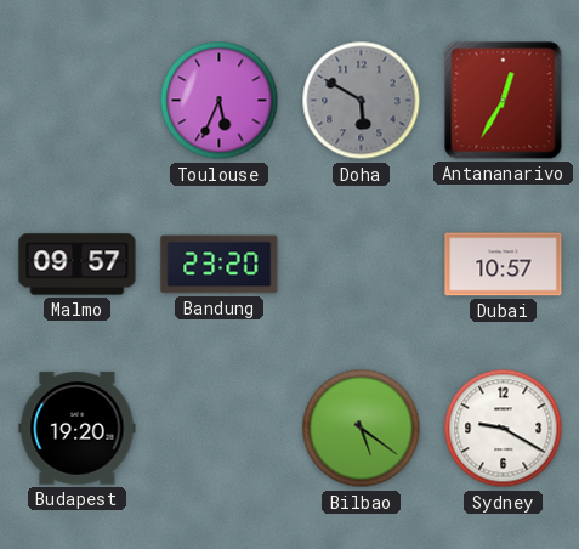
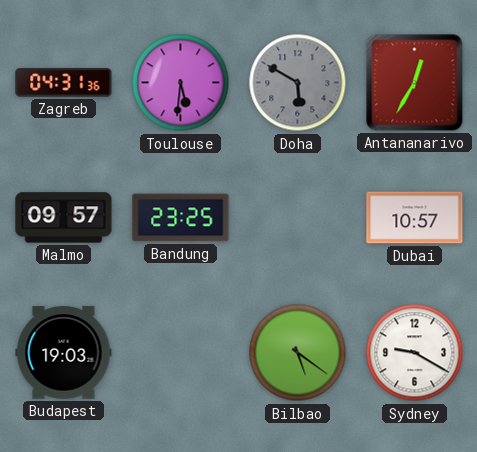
Zagreb: none -> 04:31 (64, 83)
Toulouse: 5:34 -> 5:31 (181, 83)
Bandung: 23:20 -> 23:25 (181, 218)
Budapest: 19:20 -> 19:03 (64, 353)
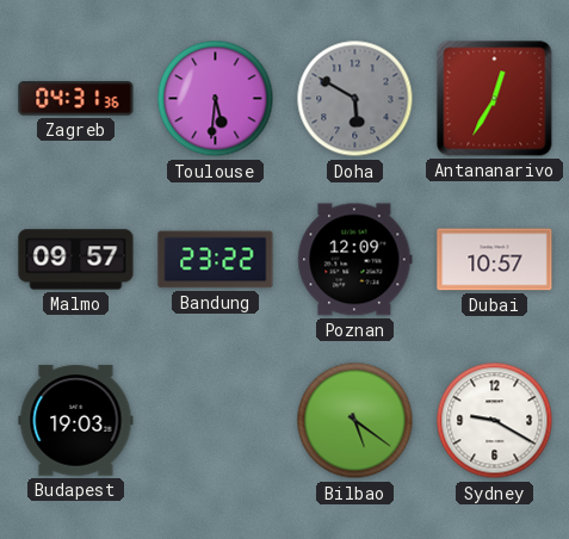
Bandung: 23:25 -> 23:22 (216, 260)
Poznan: none -> 12:09 (355, 260)
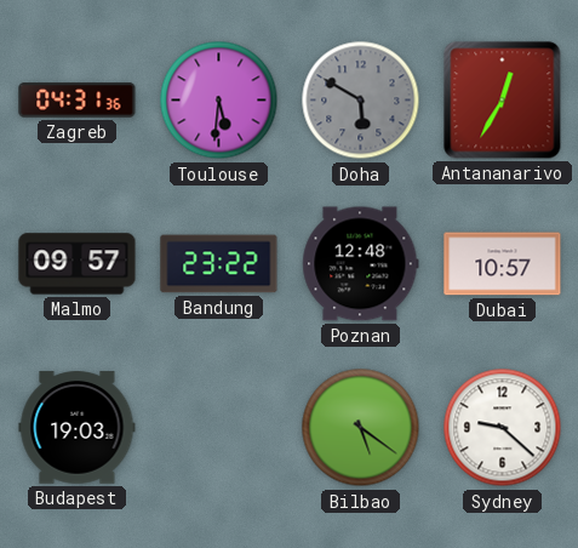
Poznan: 12:09 -> 12:48 (361, 264)
Sydney: 9:20 -> 9:22 (503, 428)
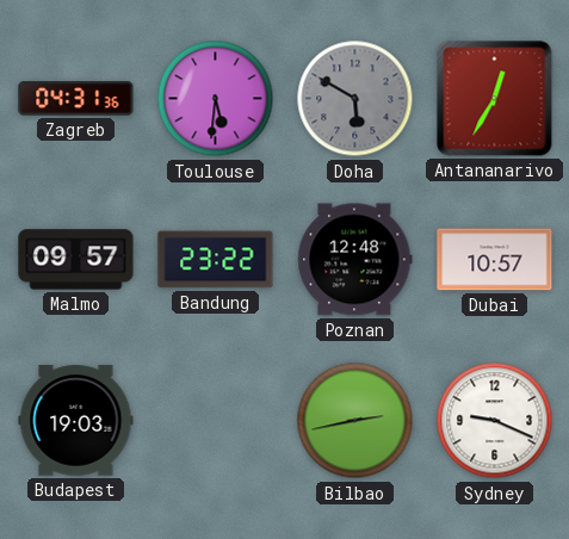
Bilbao: 5:21 -> 2:43 (355, 421)
Sydney: 9:22 -> 9:19 (495, 421)
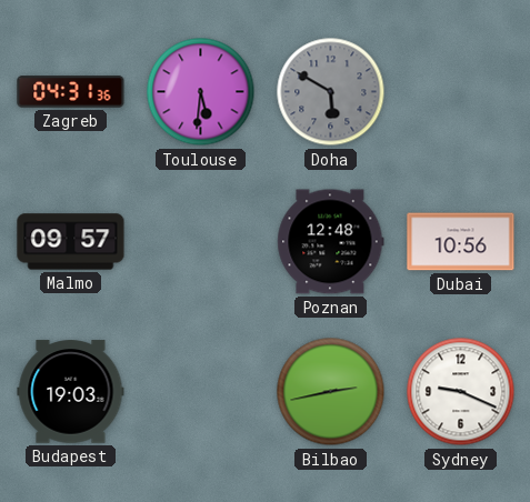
Antananarivo: 12:35 -> none (495, 99)
Bandung: 23:22 -> none (216, 260)
Dubai: 10:57 -> 10:56 (461, 242)
